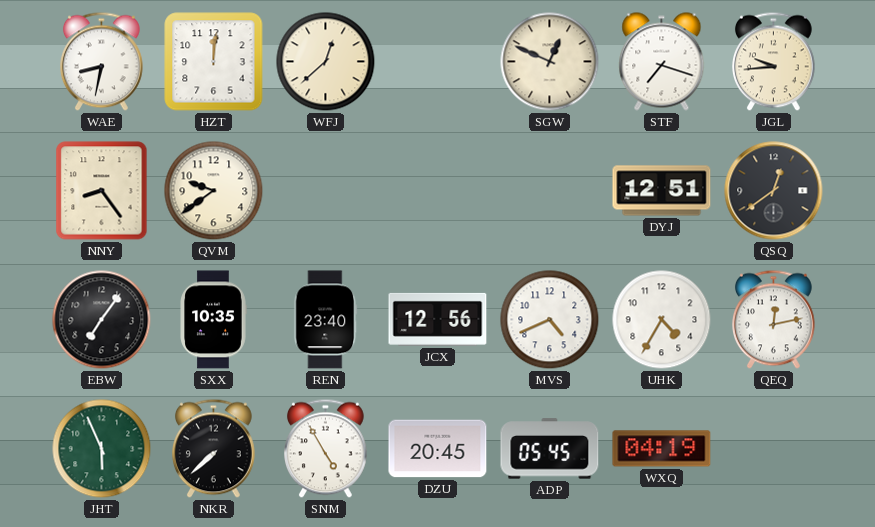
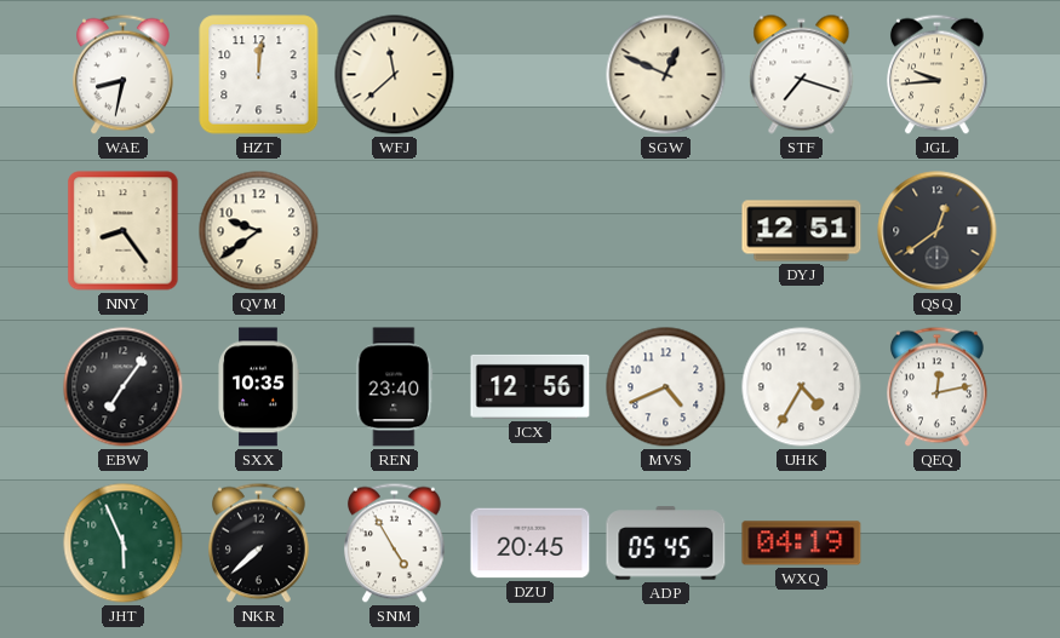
WFJ: 12:38 -> 11:38 (395, 75)
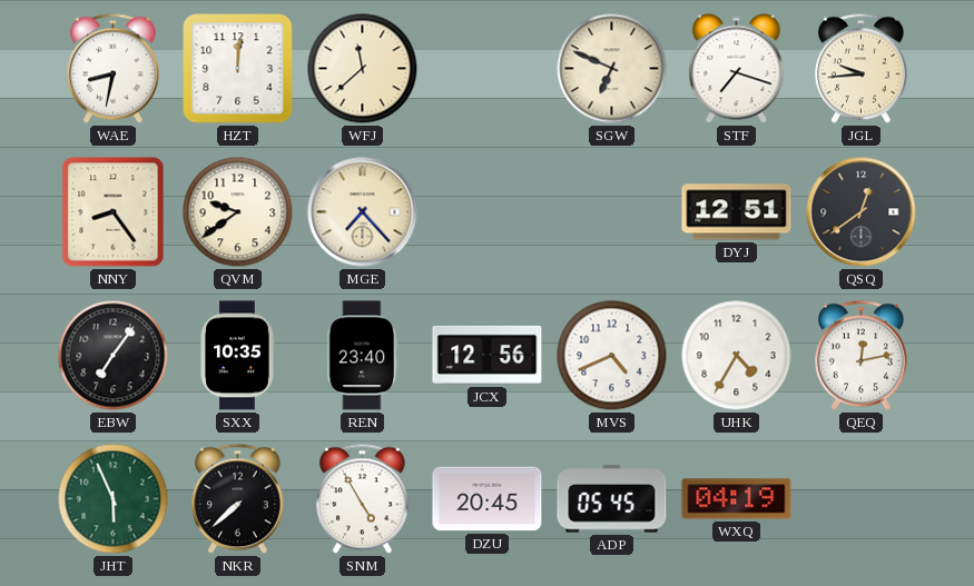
SGW: 12:49 -> 6:49 (612, 69)
MGE: none -> 7:23 (363, 212)
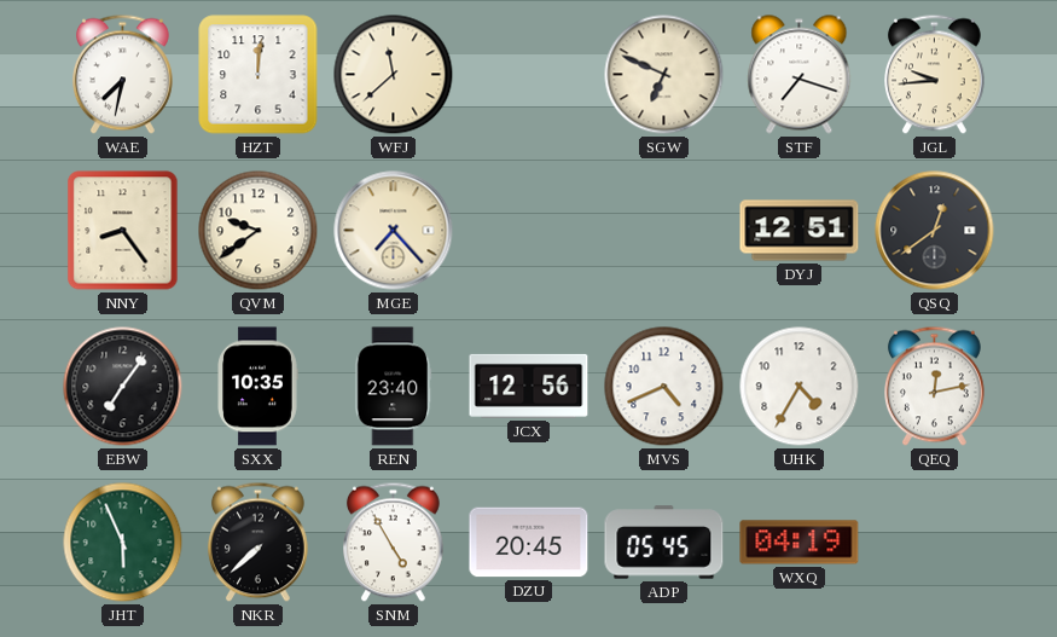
WAE: 8:32 -> 7:32 (123, 75)
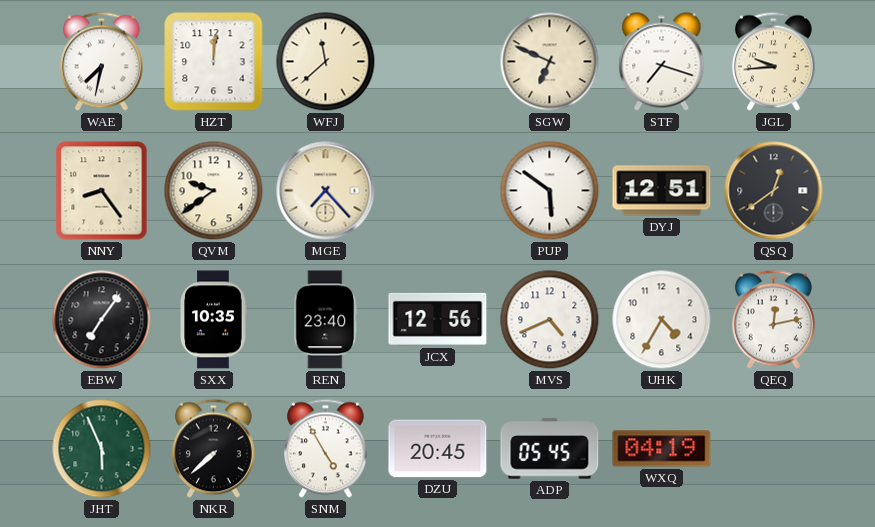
PUP: none -> 5:51 (550, 191)
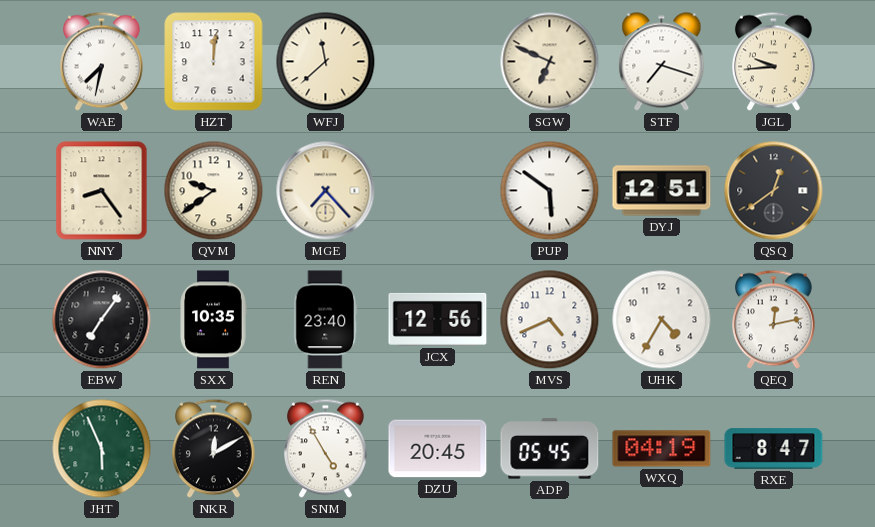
NKR: 7:38 -> 12:10 (214, 449)
RXE: none -> 8:47 (774, 449)
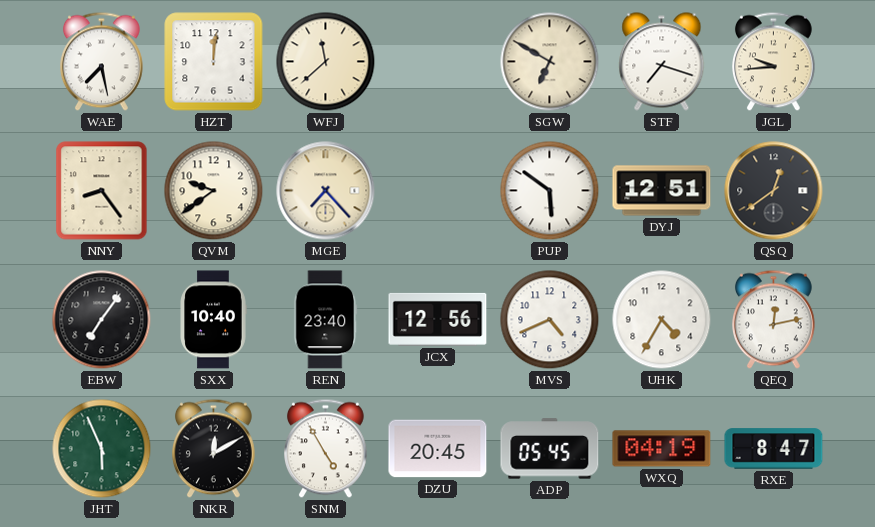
WAE: 7:32 -> 7:28 (102, 62)
SGW: 6:49 -> 6:50 (550, 62)
SXX: 10:35 -> 10:40 (213, 320)
